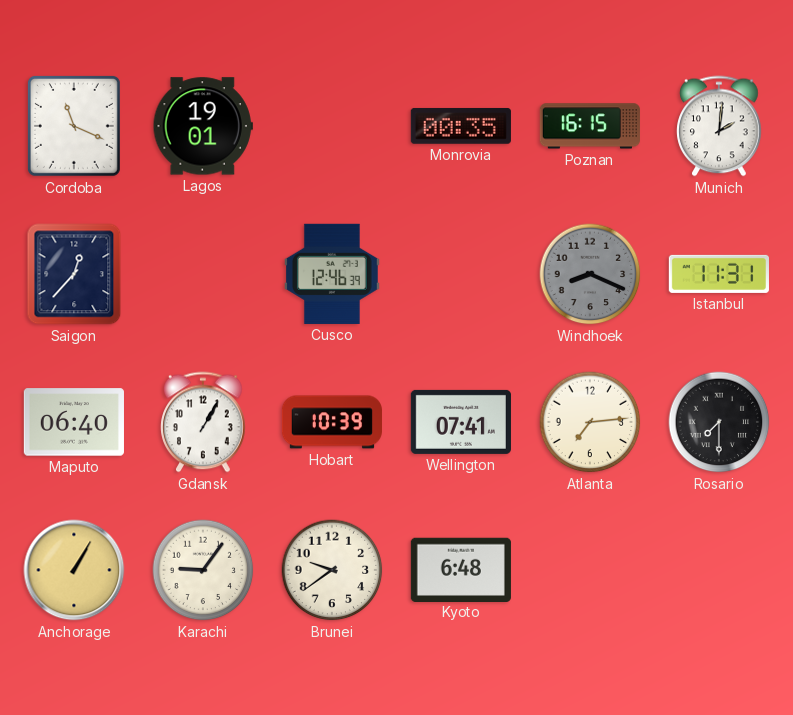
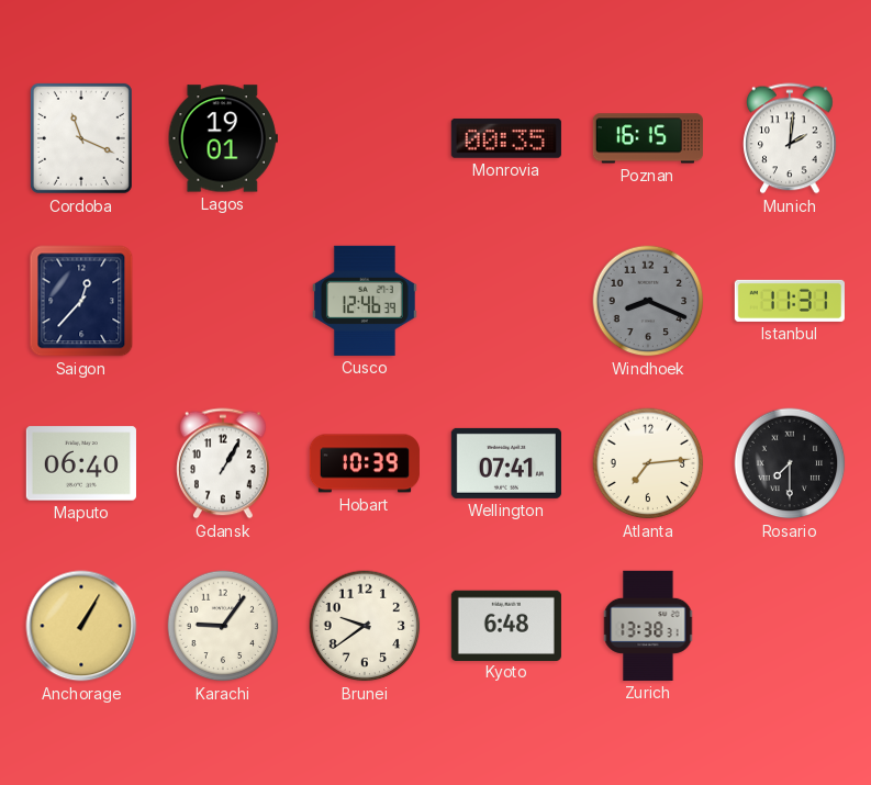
Zurich: none -> 13:38 (648, 626)
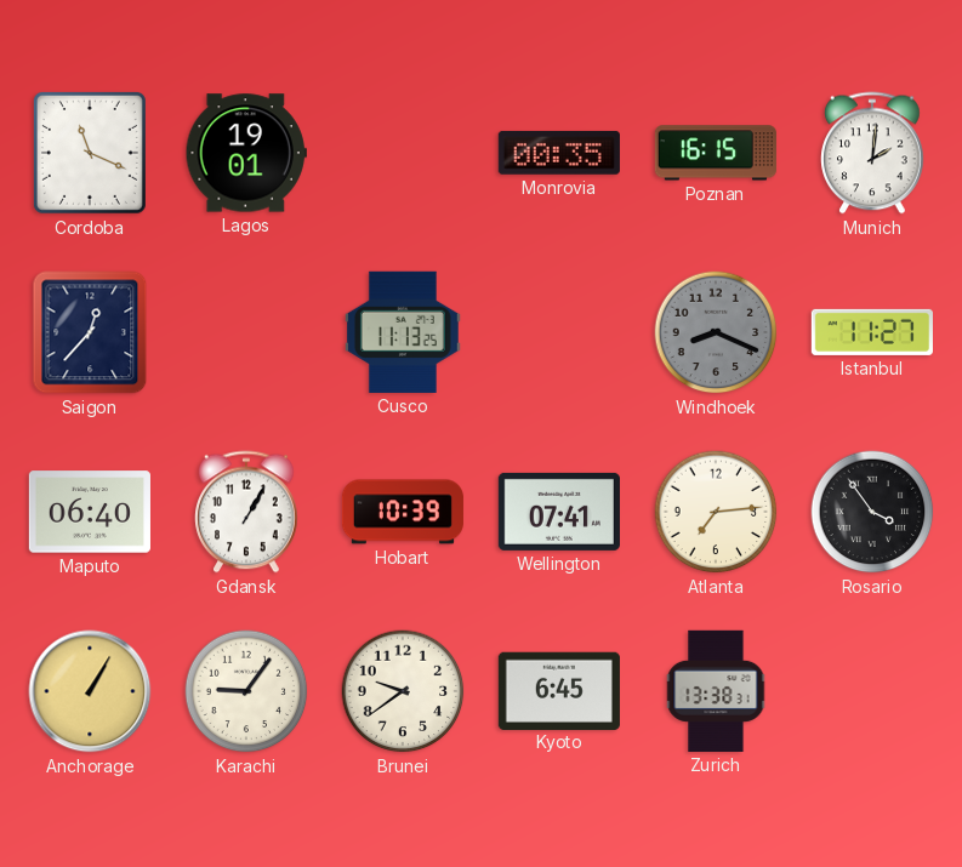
Cusco: 12:46 -> 11:13 (403, 332)
Istanbul: 11:31 -> 11:27 (872, 332)
Rosario: 7:30 -> 3:54 (872, 512)
Kyoto: 6:48 -> 6:45 (559, 690)
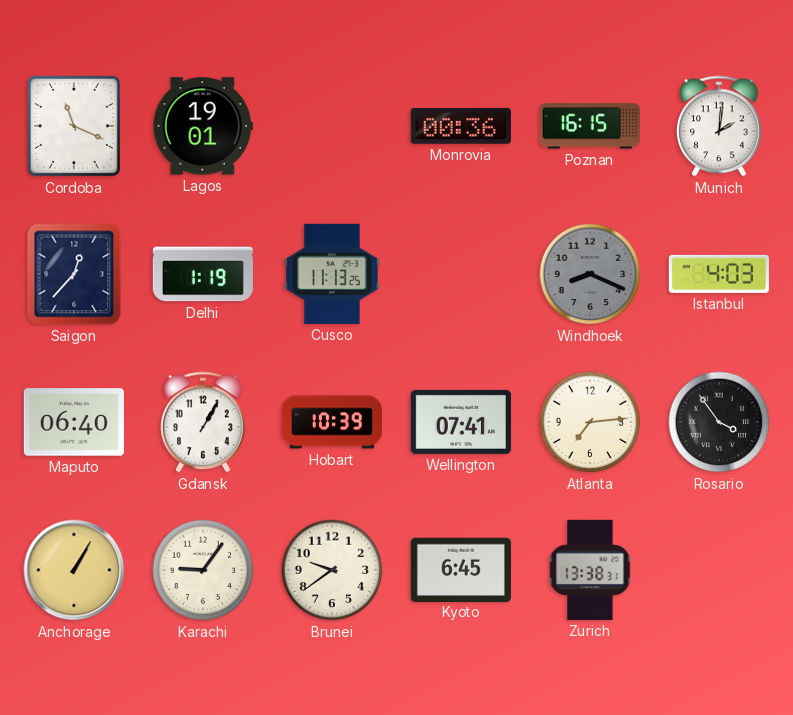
Monrovia: 00:35 -> 00:36 (461, 126)
Delhi: none -> 1:19 (203, 274)
Istanbul: 11:27 -> 4:03 (719, 274)
